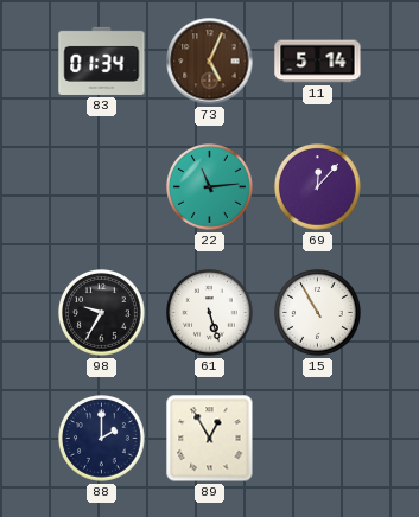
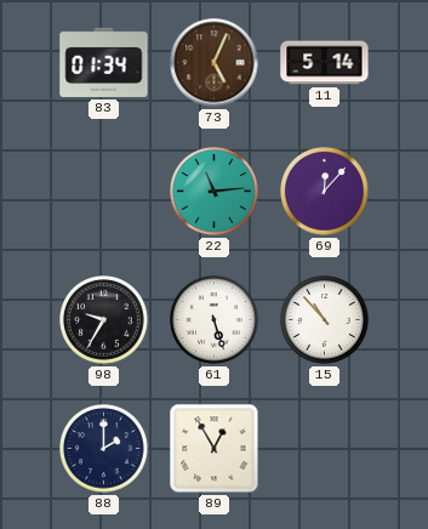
15: 10:55 -> 10:53 (325, 320)
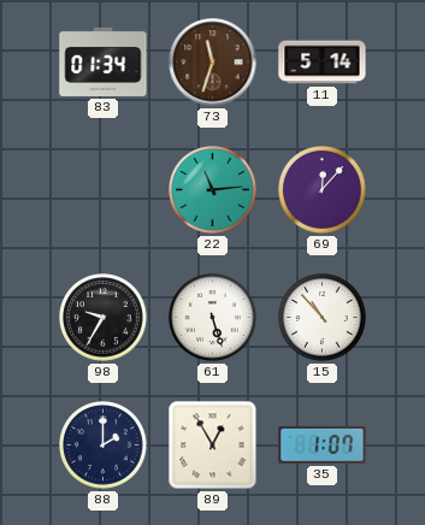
73: 5:04 -> 11:33 (213, 63)
35: none -> 1:07 (323, 444)
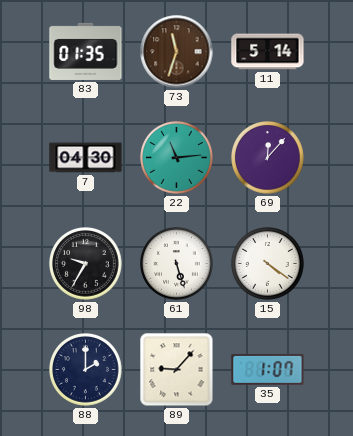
83: 01:34 -> 01:35 (86, 51)
7: none -> 04:30 (86, 158)
15: 10:53 -> 4:21 (268, 264)
89: 12:55 -> 9:07 (177, 370)
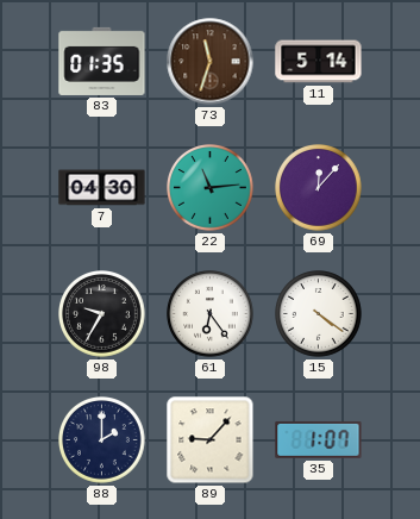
61: 5:27 -> 6:24 (211, 314)
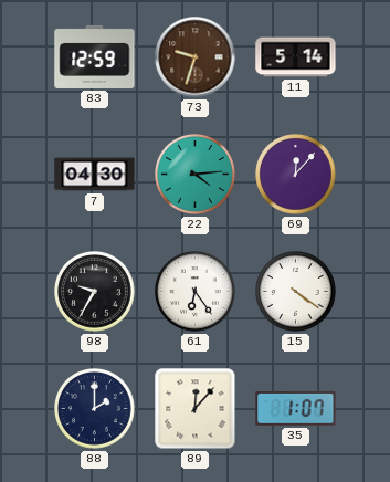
83: 01:35 -> 12:59 (95, 56)
73: 11:33 -> 9:33 (196, 57)
22: 11:14 -> 4:14 (196, 175)
89: 9:07 -> 12:07 (196, 409)
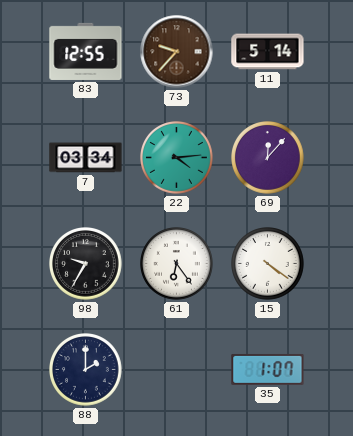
83: 12:59 -> 12:55 (86, 51)
73: 9:33 -> 9:37 (177, 52)
7: 04:30 -> 03:34 (86, 158)
89: 12:07 -> none (196, 409)
